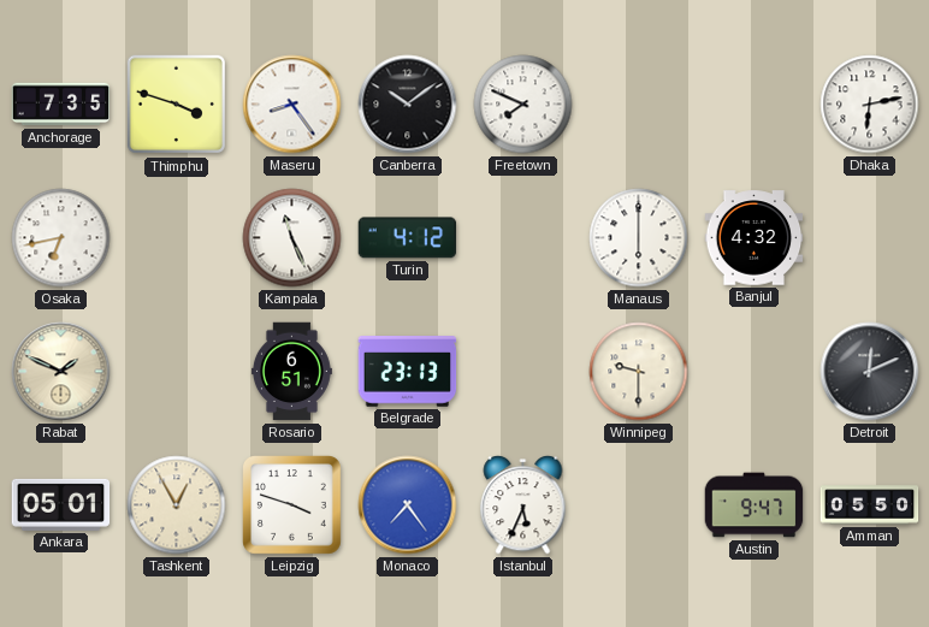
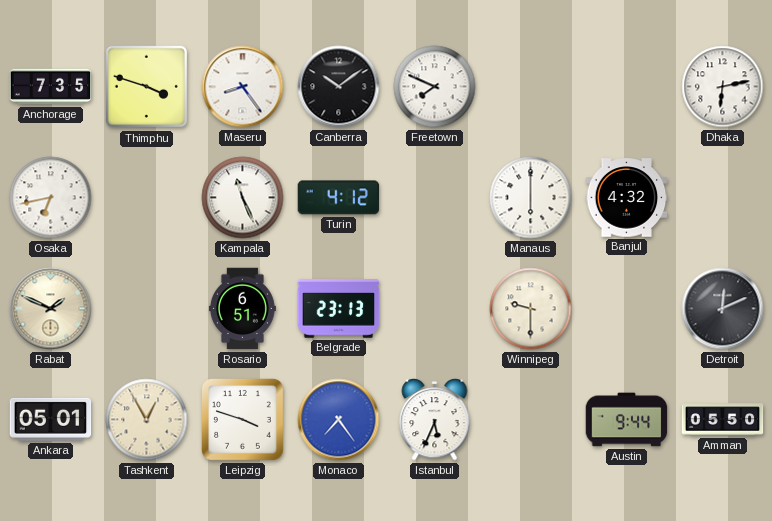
Austin: 9:47 -> 9:44 (627, 420)
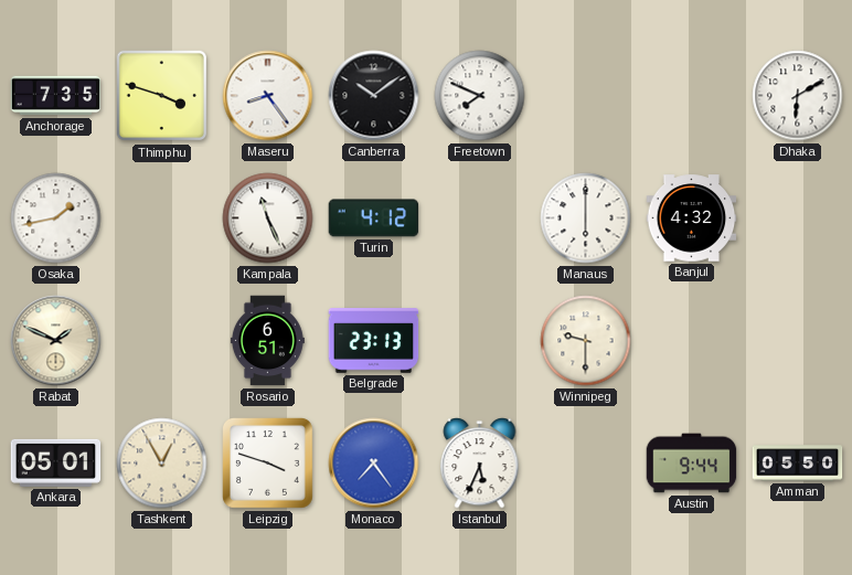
Dhaka: 6:13 -> 6:10 (798, 96)
Osaka: 6:43 -> 1:43 (56, 219)
Detroit: 12:11 -> none (723, 309)
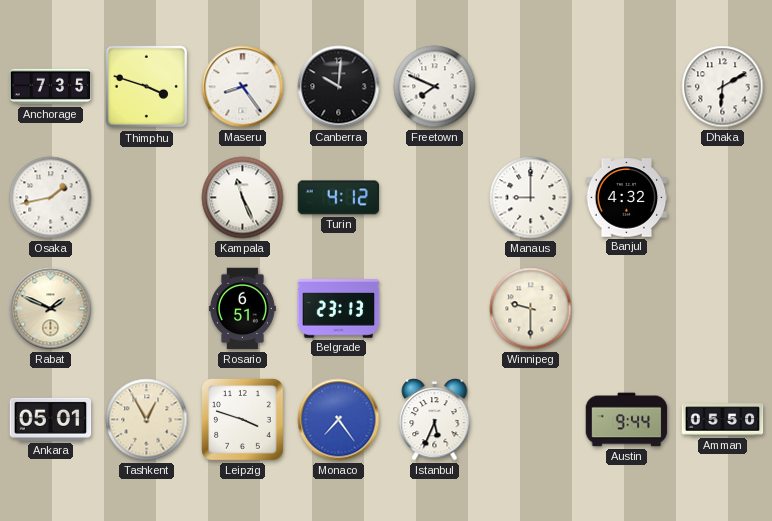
Canberra: 10:09 -> 10:01 (339, 87)
Manaus: 6:00 -> 9:00 (531, 198)
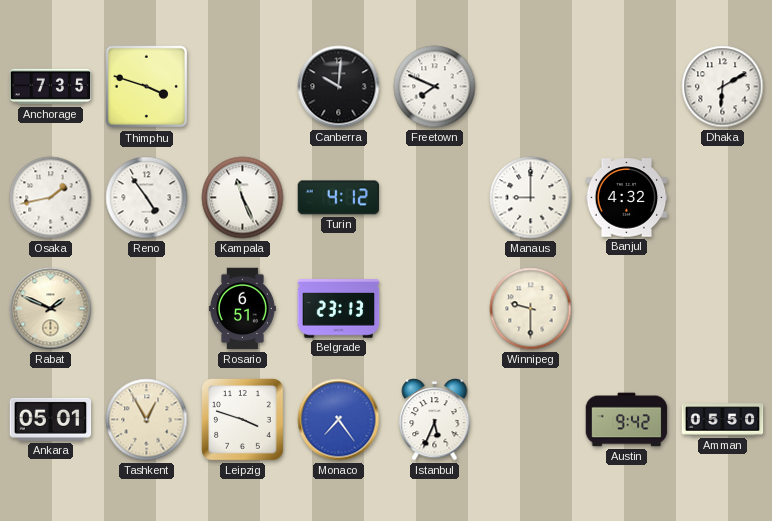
Maseru: 8:24 -> none (243, 87)
Reno: none -> 4:54 (147, 198)
Austin: 9:44 -> 9:42 (627, 420)
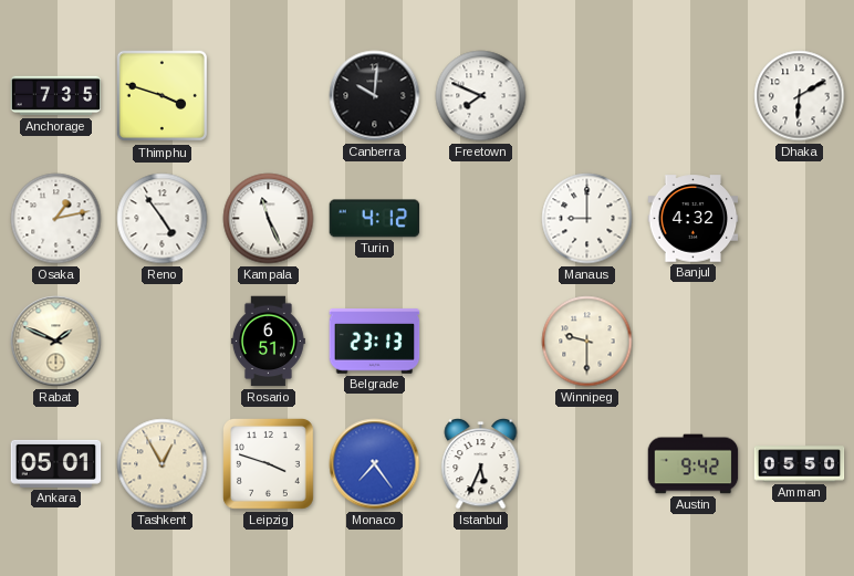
Osaka: 1:43 -> 1:13 (56, 219)
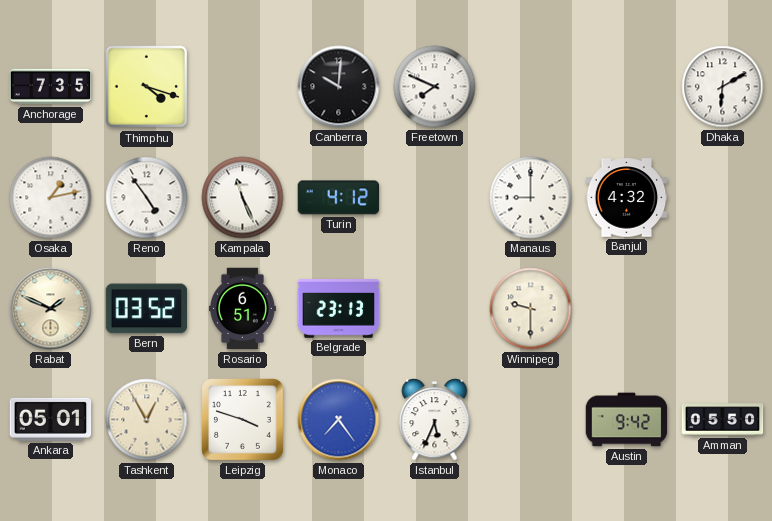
Thimphu: 3:48 -> 4:18 (146, 87)
Bern: none -> 03:52 (147, 309)
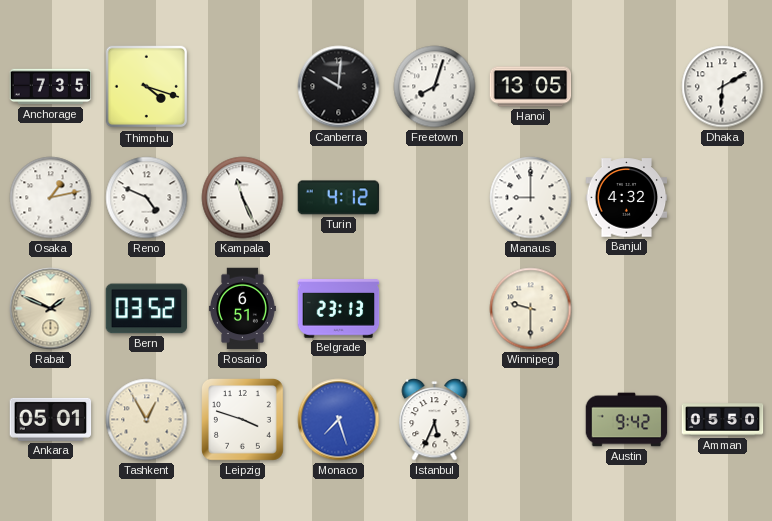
Freetown: 7:49 -> 8:03 (435, 87)
Hanoi: none -> 13:05 (531, 87)
Reno: 4:54 -> 4:49 (147, 198)
Monaco: 7:24 -> 7:27 (339, 420)
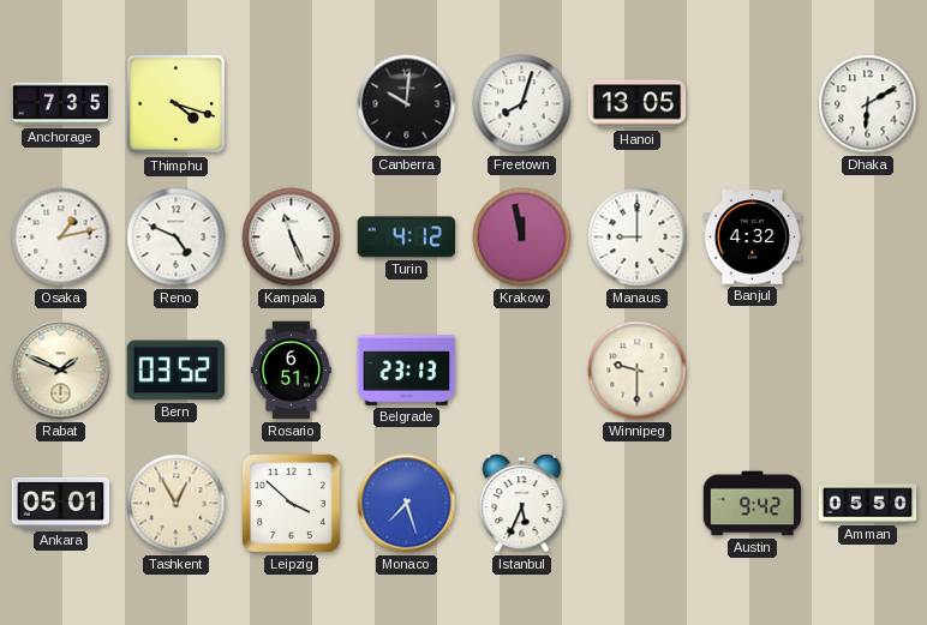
Krakow: none -> 11:58 (522, 238)
Leipzig: 3:48 -> 3:52 (292, 504)
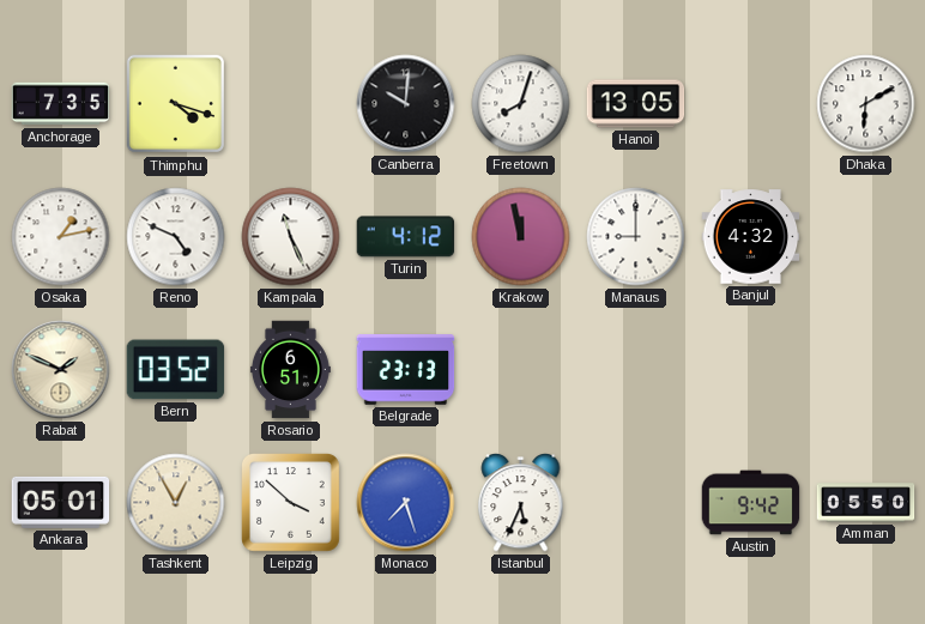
Winnipeg: 9:30 -> none (638, 371)
